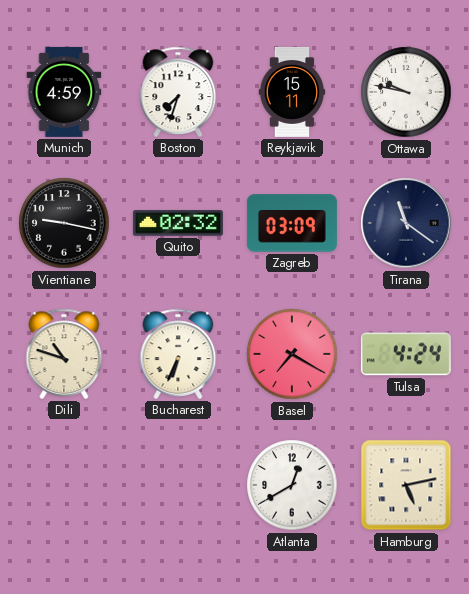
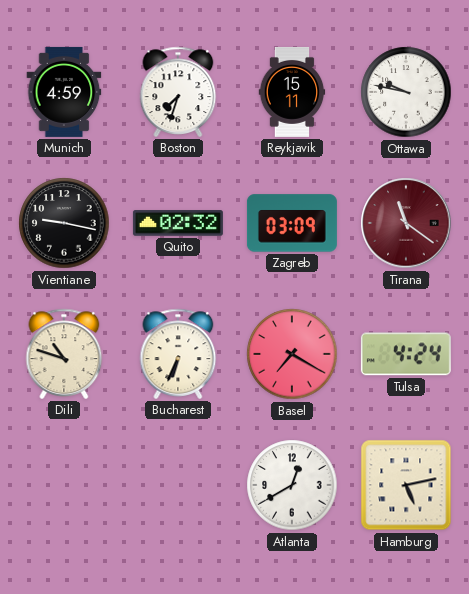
Tirana dial: navy -> burgundy (406, 223)
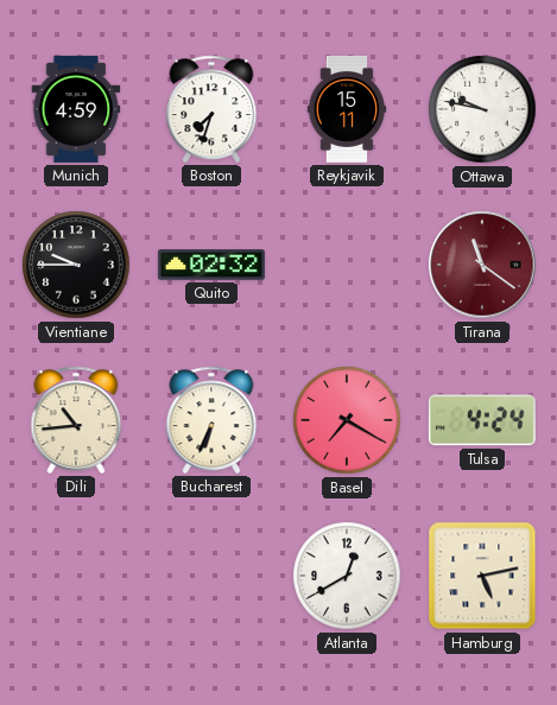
Vientiane: 9:17 -> 9:45 (76, 265)
Zagreb: 03:09 -> none (292, 223)
Dili: 10:48 -> 10:44 (76, 420)
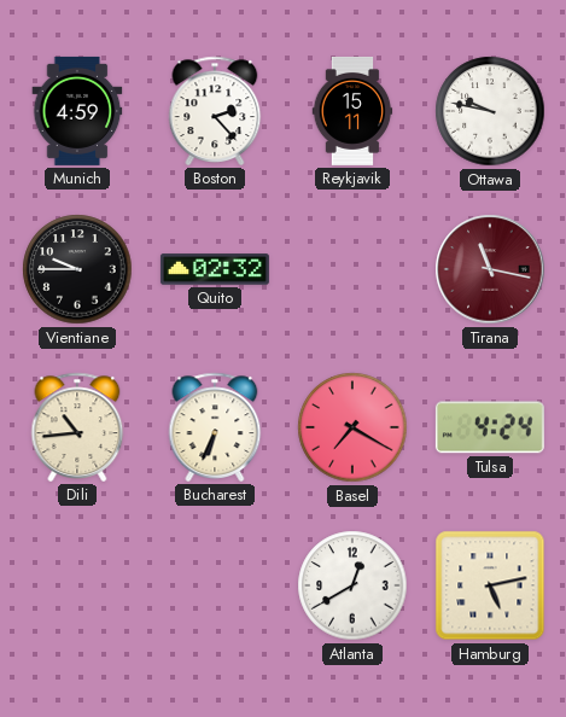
Boston: 7:33 -> 2:23 (215, 111)
Tirana: 11:21 -> 11:17 (490, 269)
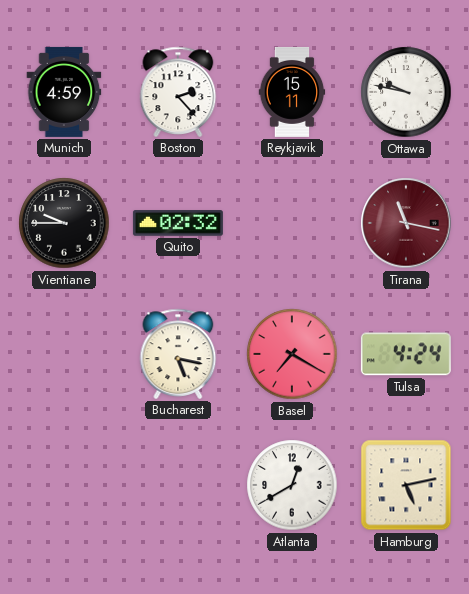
Dili: 10:44 -> none (77, 427)
Bucharest: 6:34 -> 5:17 (178, 354)
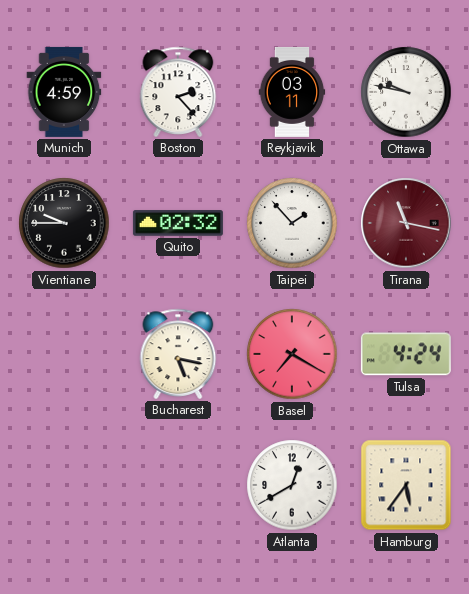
Reykjavik: 15:11 -> 03:11 (292, 92)
Taipei: none -> 1:53 (292, 223)
Hamburg: 5:13 -> 5:36 (406, 485)
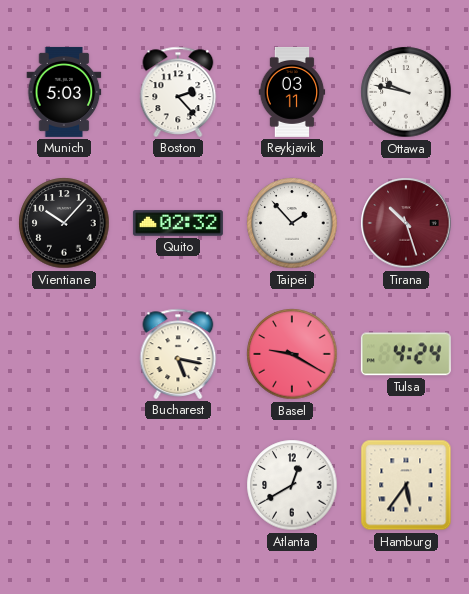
Munich: 4:59 -> 5:03 (64, 92)
Vientiane: 9:45 -> 10:07 (64, 223)
Tirana: 11:17 -> 10:27 (406, 223)
Basel: 7:20 -> 9:20 (292, 354)
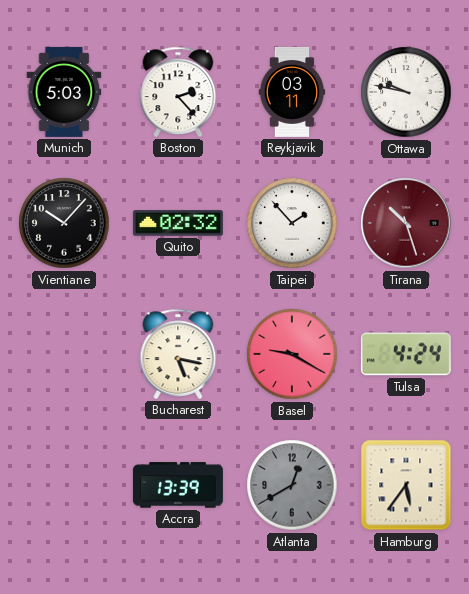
Accra: none -> 13:39 (178, 485)
Atlanta dial: white -> grey (292, 485)
